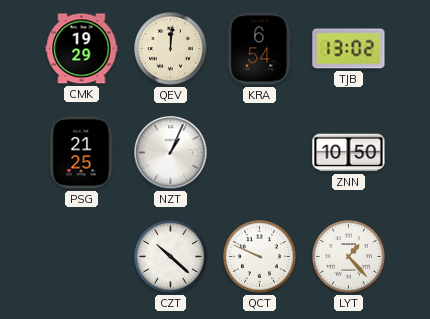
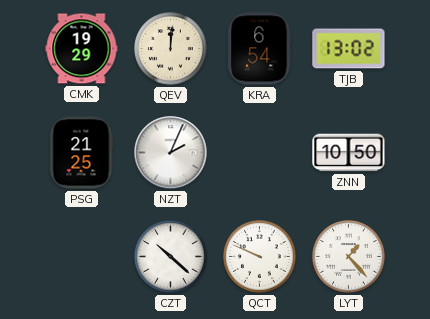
NZT: 1:04 -> 2:04 (171, 153)
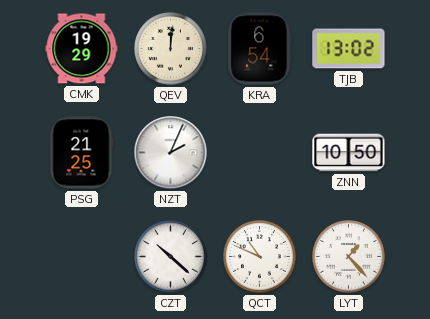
QCT: 9:49 -> 10:49 (260, 257)
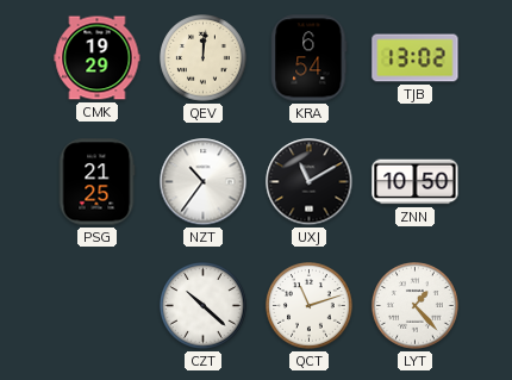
NZT: 2:04 -> 10:36 (204, 182)
UXJ: none -> 11:10 (310, 182)
QCT: 10:49 -> 11:12 (310, 306)
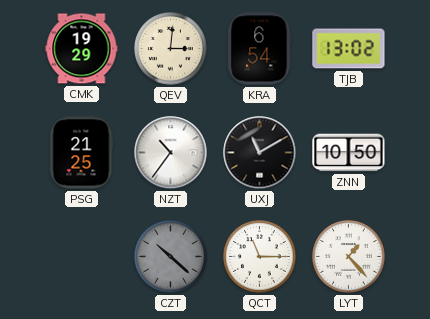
QEV: 12:01 -> 3:01 (171, 49)
CZT dial: white -> grey (171, 257)
QCT: 11:12 -> 11:15 (260, 257)
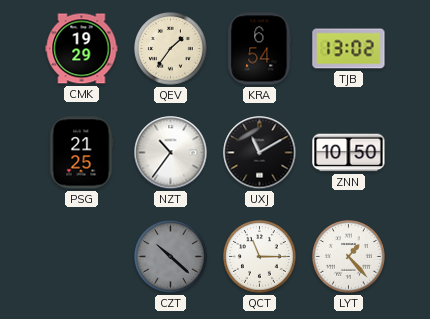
QEV: 3:01 -> 1:36 (171, 49)
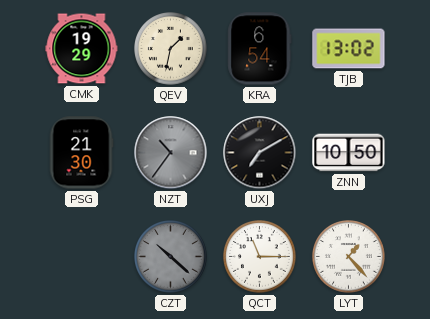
QEV: 1:36 -> 1:32 (171, 49)
PSG: 21:25 -> 21:30 (81, 153)
NZT dial: white -> grey (171, 153)
UXJ: 11:10 -> 7:10 (260, 153)
